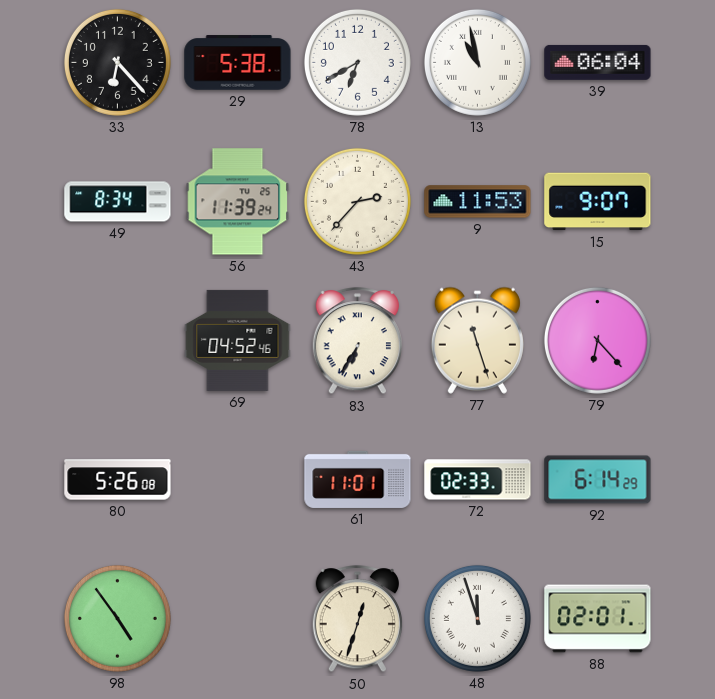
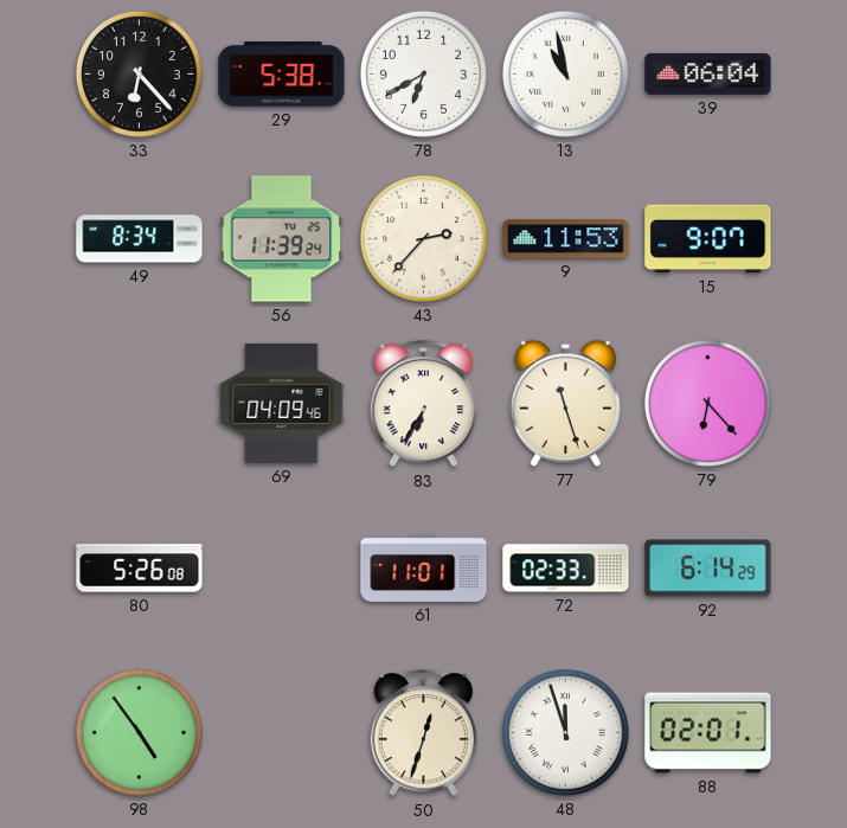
69: 04:52 -> 04:09 (282, 403)
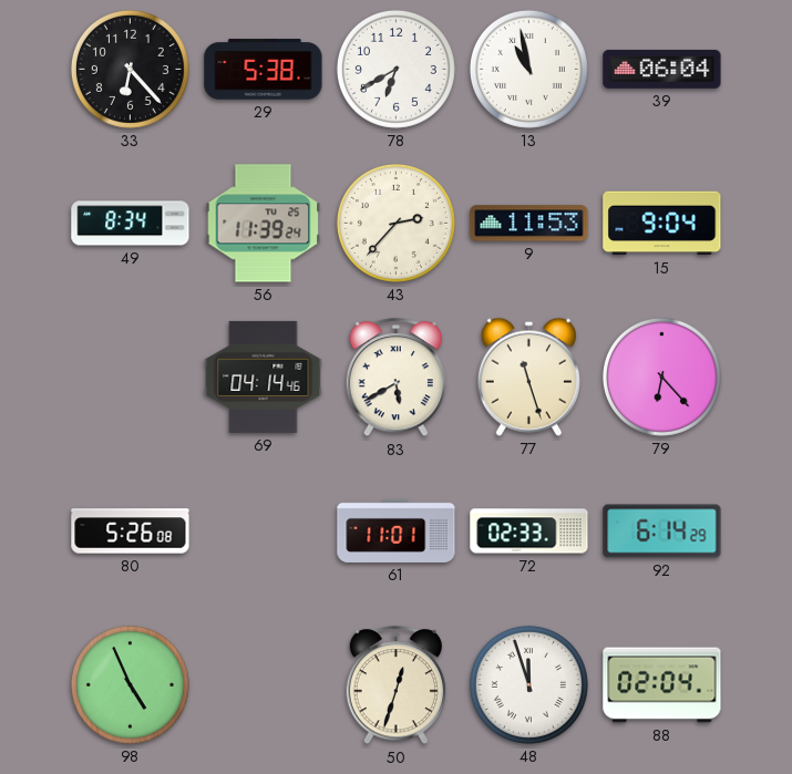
15: 9:07 -> 9:04 (662, 224)
69: 04:09 -> 04:14 (264, 376)
83: 6:35 -> 5:40 (395, 378)
98: 4:54 -> 4:56 (130, 684)
88: 02:01 -> 02:04 (662, 685)
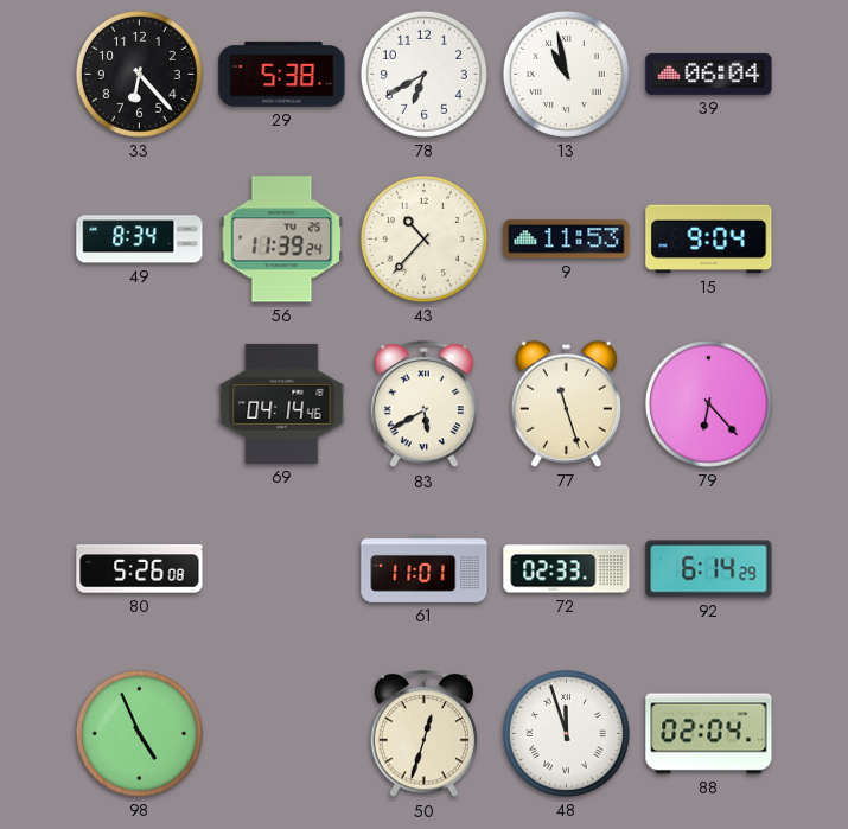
43: 2:37 -> 10:37 (423, 238)
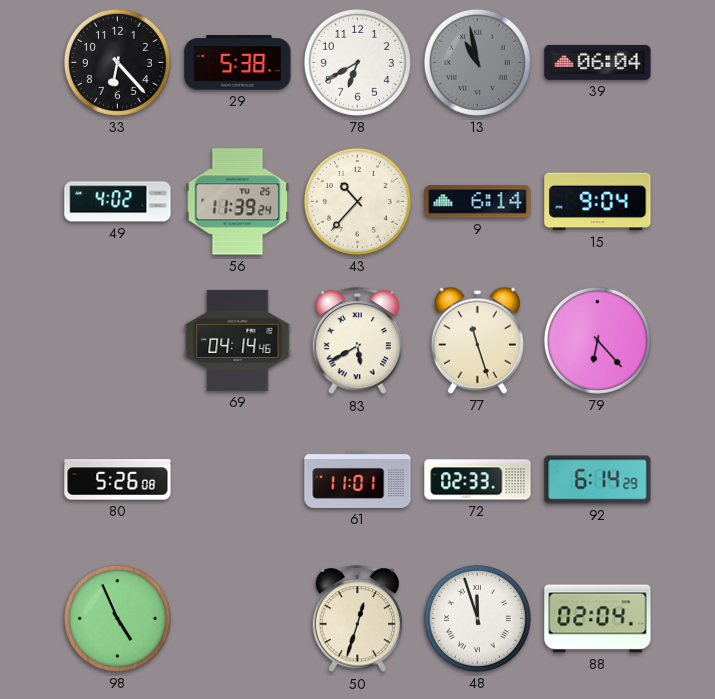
13 dial: white -> grey (477, 62)
49: 8:34 -> 4:02 (118, 202)
9: 11:53 -> 6:14 (478, 202)
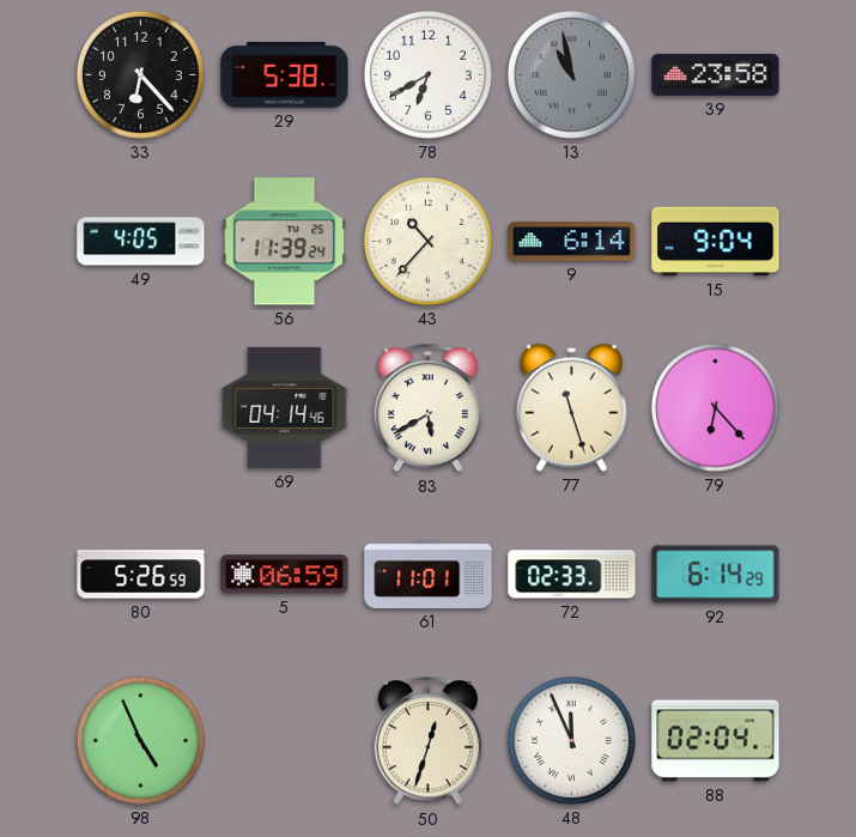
39: 06:04 -> 23:58 (716, 74)
49: 4:02 -> 4:05 (141, 242)
80: 5:26:08 -> 5:26:59 (141, 575)
5: none -> 06:59 (285, 575)
48: 11:57 -> 11:56 (571, 740)
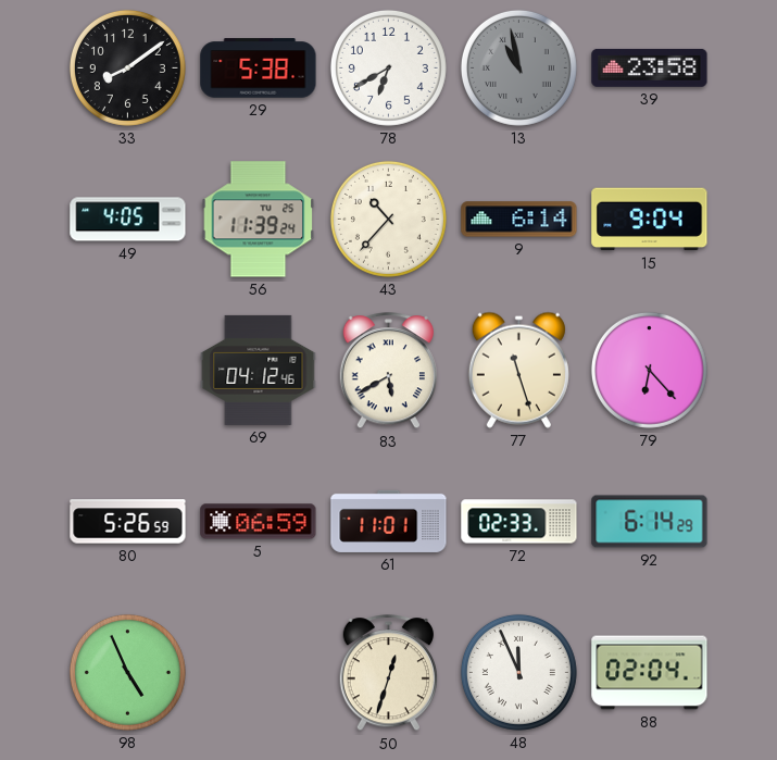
33: 6:23 -> 8:09 (127, 67)
69: 04:14 -> 04:12 (259, 370)
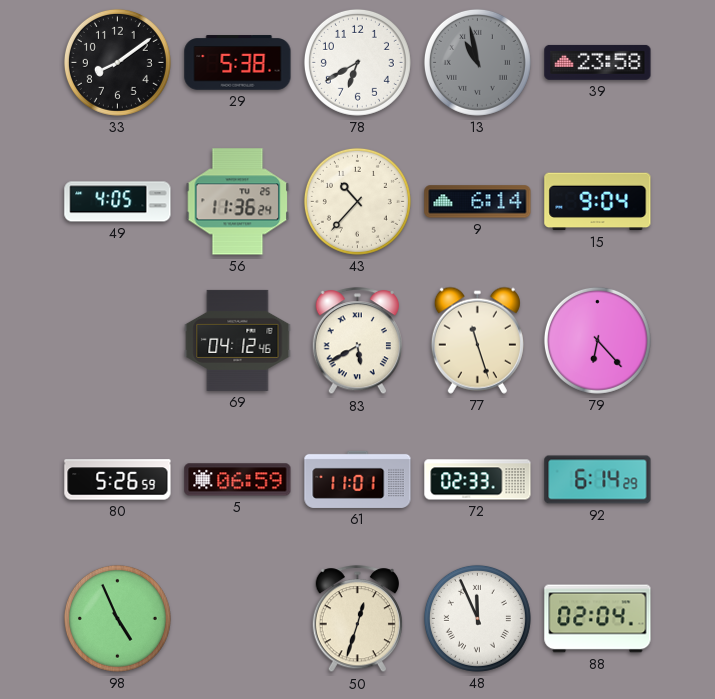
56: 11:39 -> 11:36 (238, 202)
